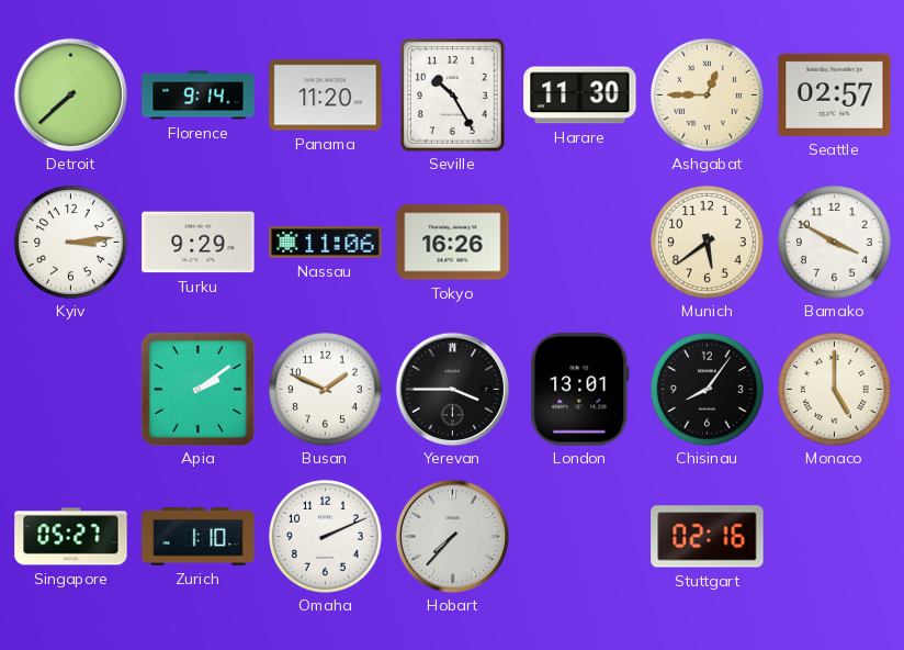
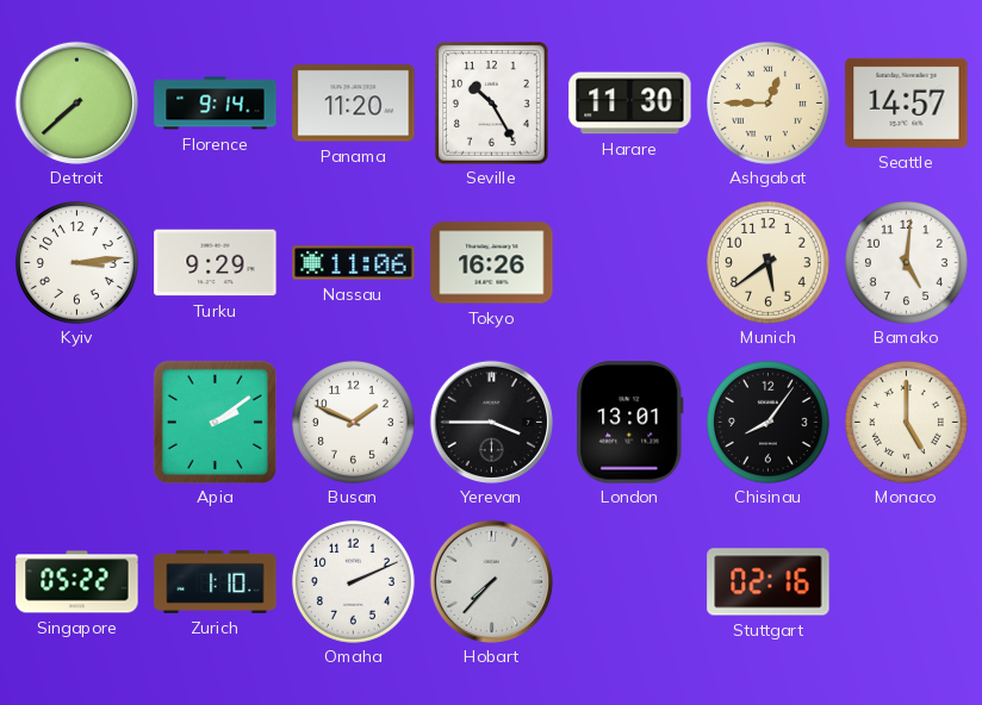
Seattle: 02:57 -> 14:57 (907, 102)
Bamako: 3:50 -> 5:01 (906, 262)
Singapore: 05:27 -> 05:22 (77, 582)
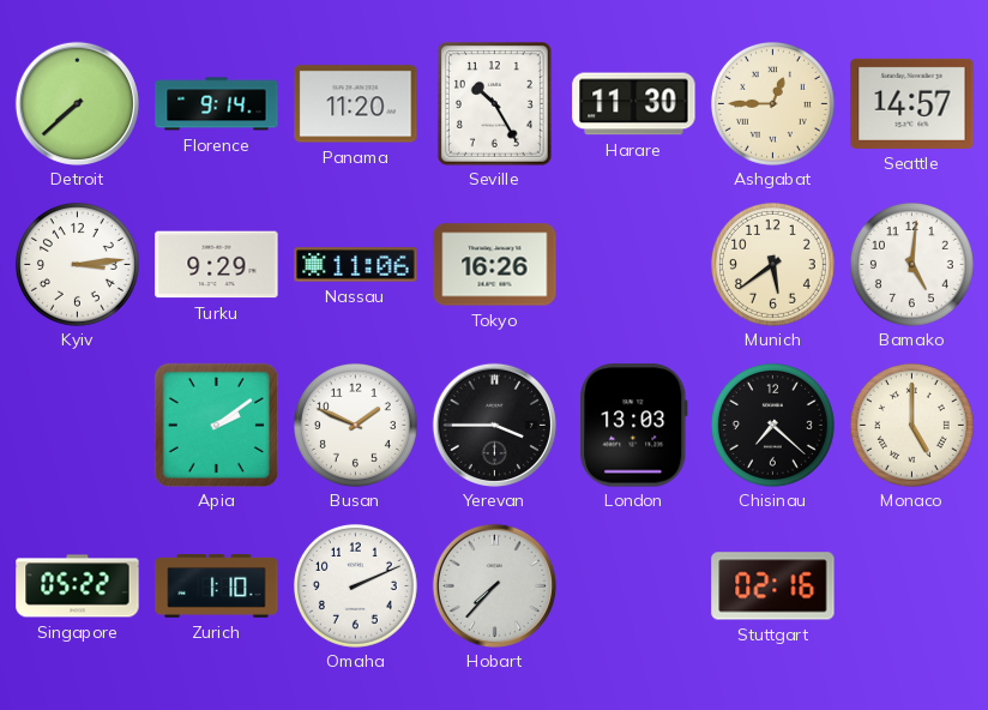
London: 13:01 -> 13:03 (634, 426)
Chisinau: 8:06 -> 7:22 (772, 425)
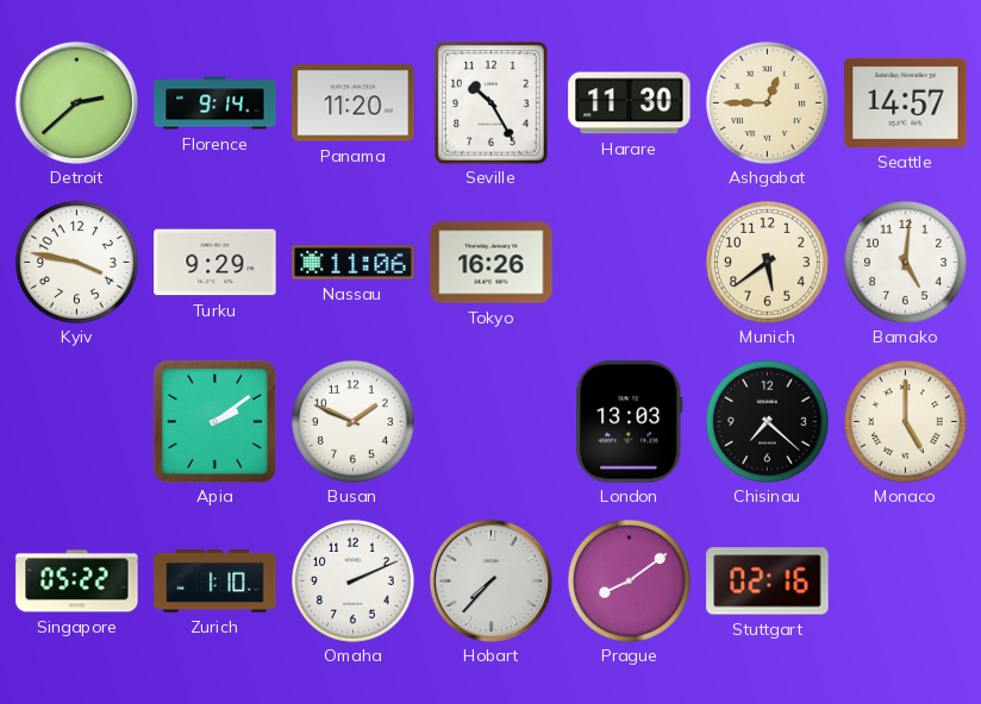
Detroit: 7:38 -> 2:38 (76, 102)
Kyiv: 3:14 -> 3:47 (76, 262)
Yerevan: 3:45 -> none (494, 425)
Prague: none -> 8:09 (629, 580)
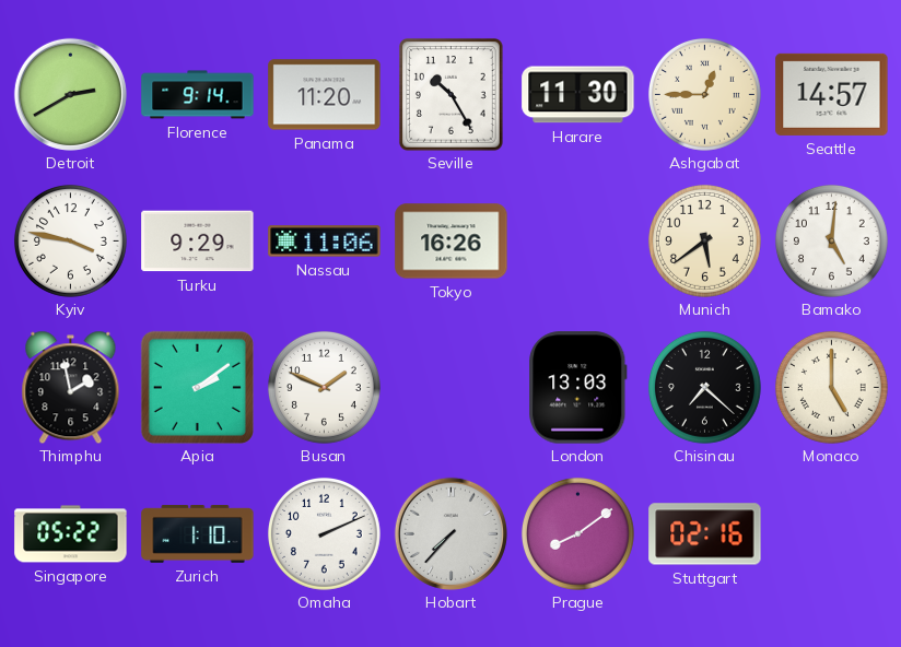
Detroit: 2:38 -> 2:40 (70, 94)
Thimphu: none -> 1:58 (71, 387)
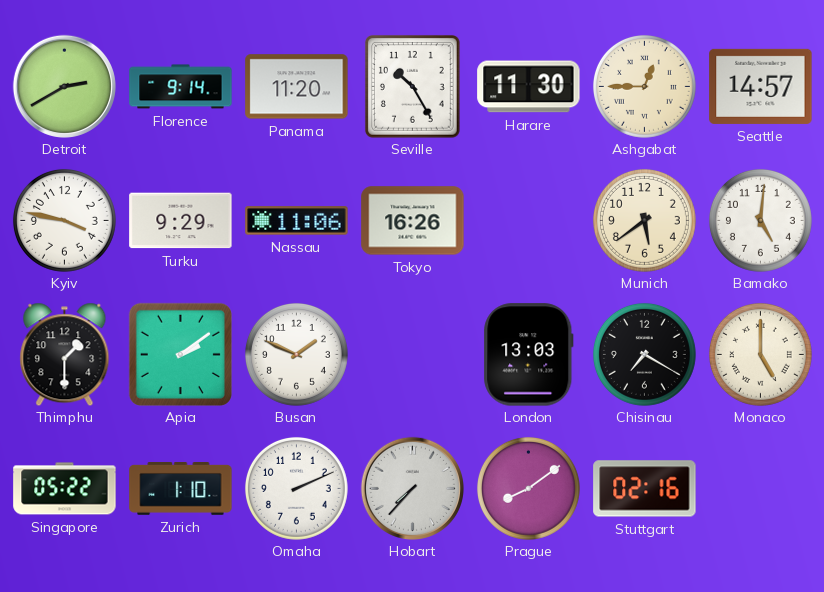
Thimphu: 1:58 -> 1:30 (65, 354)
Chisinau: 7:22 -> 7:20 (644, 354)
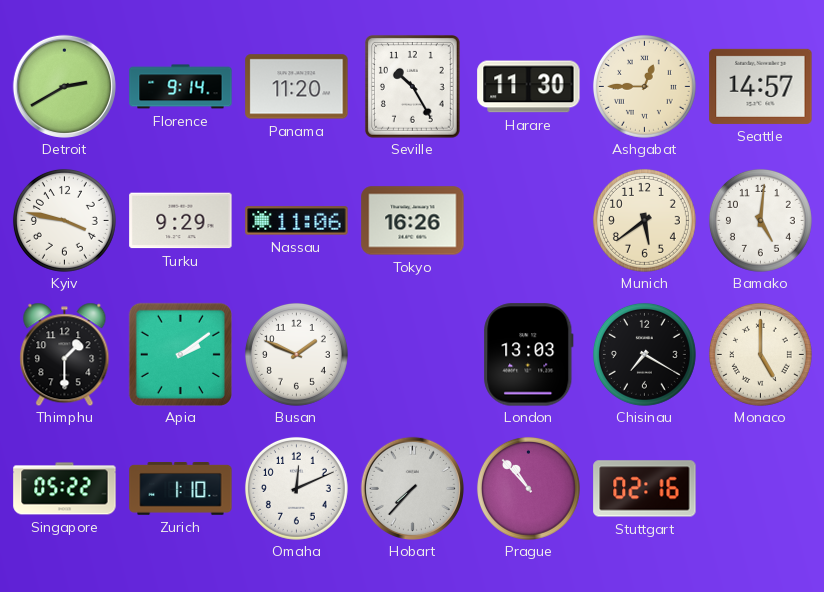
Omaha: 2:11 -> 12:11 (296, 488)
Prague: 8:09 -> 10:53 (528, 488)
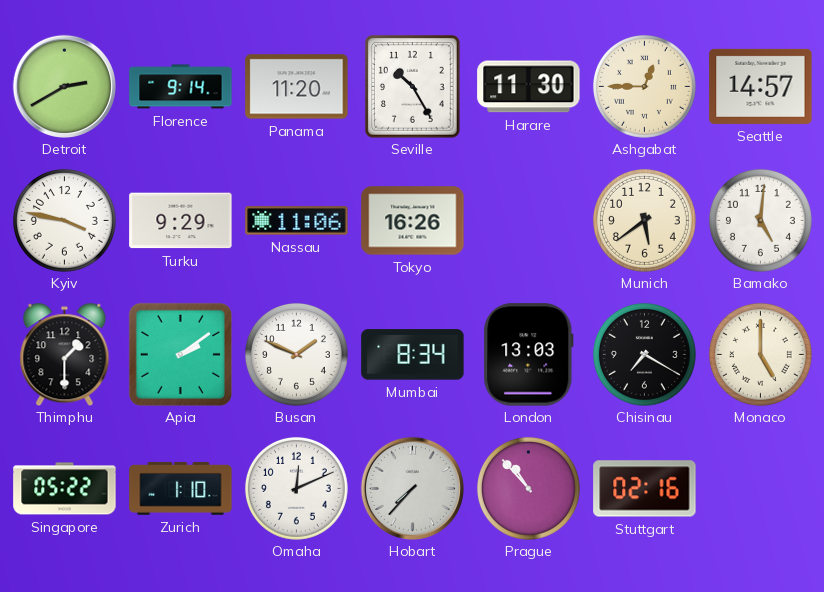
Mumbai: none -> 8:34 (413, 355)
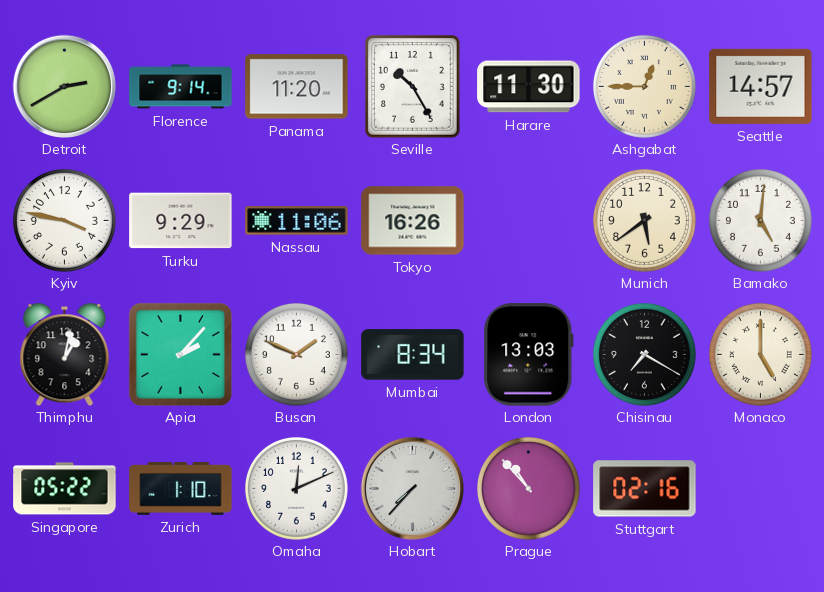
Thimphu: 1:30 -> 1:02 (65, 354)
Apia: 2:09 -> 2:07 (180, 354)
